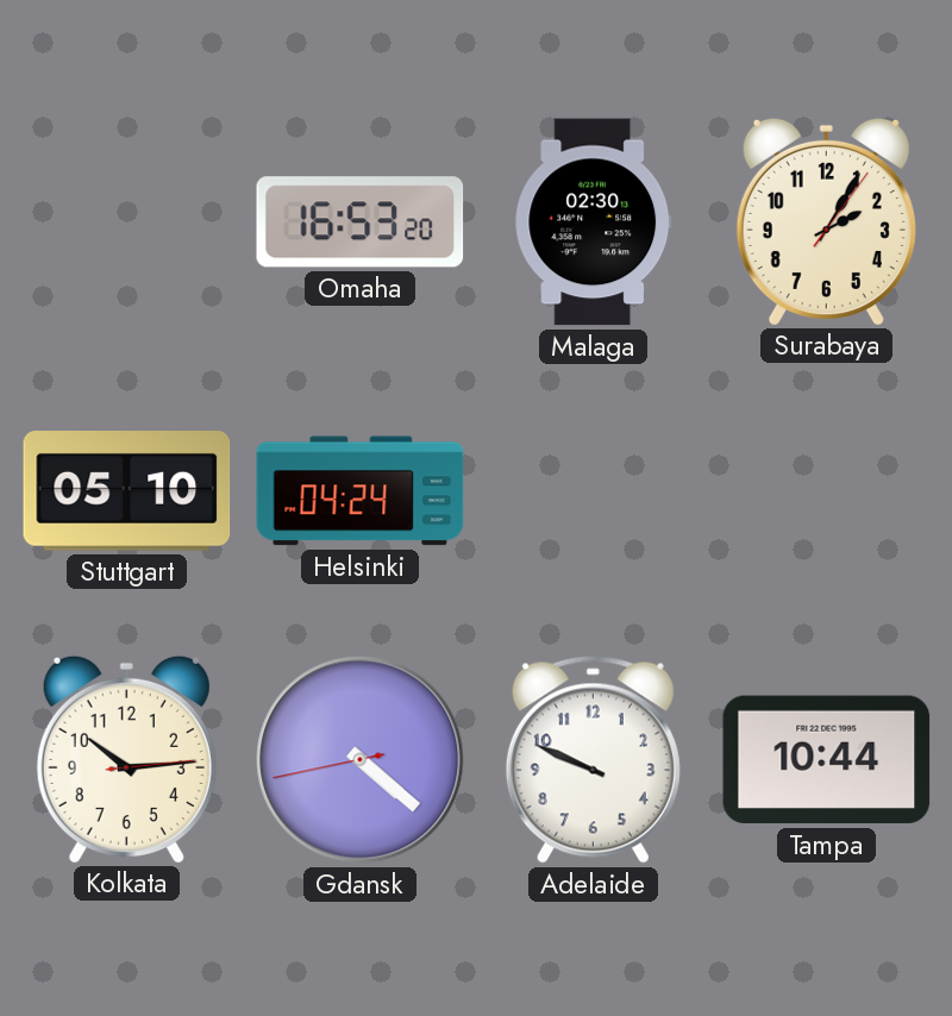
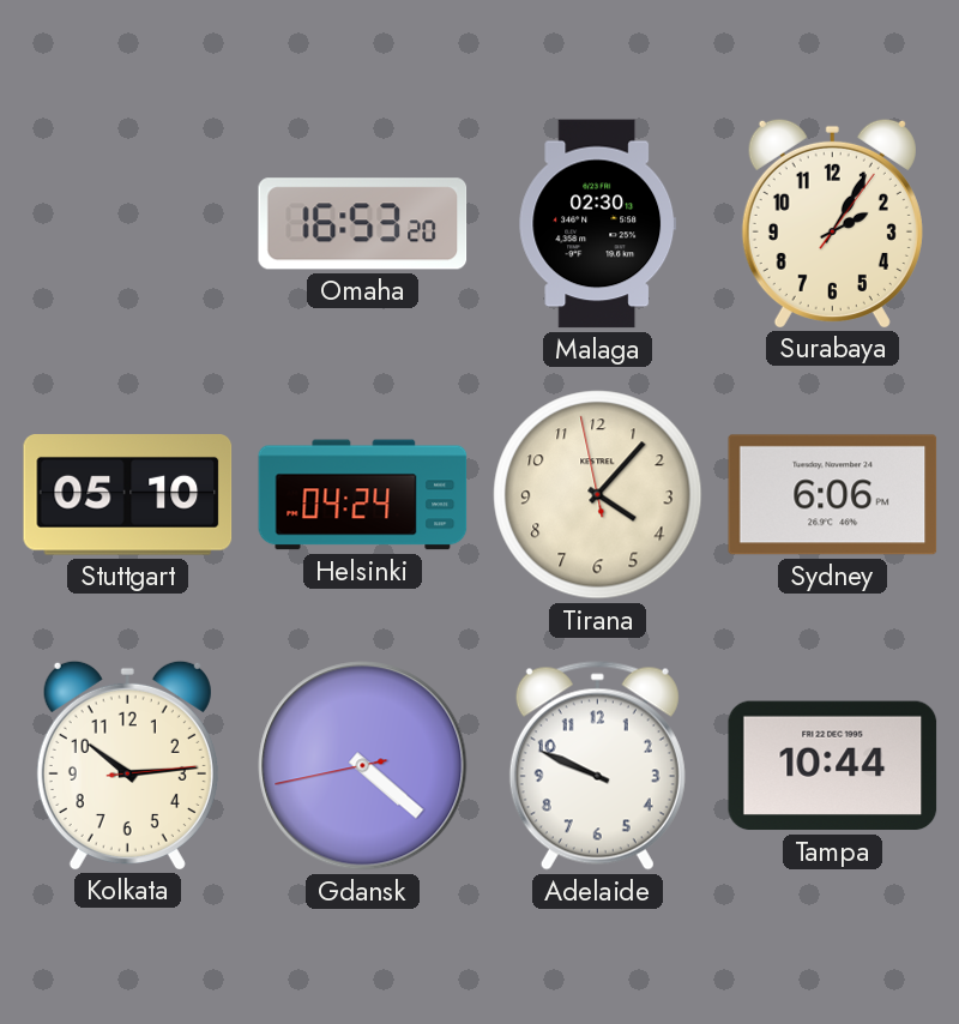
Tirana: none -> 4:06 (598, 495)
Sydney: none -> 6:06 (833, 495)
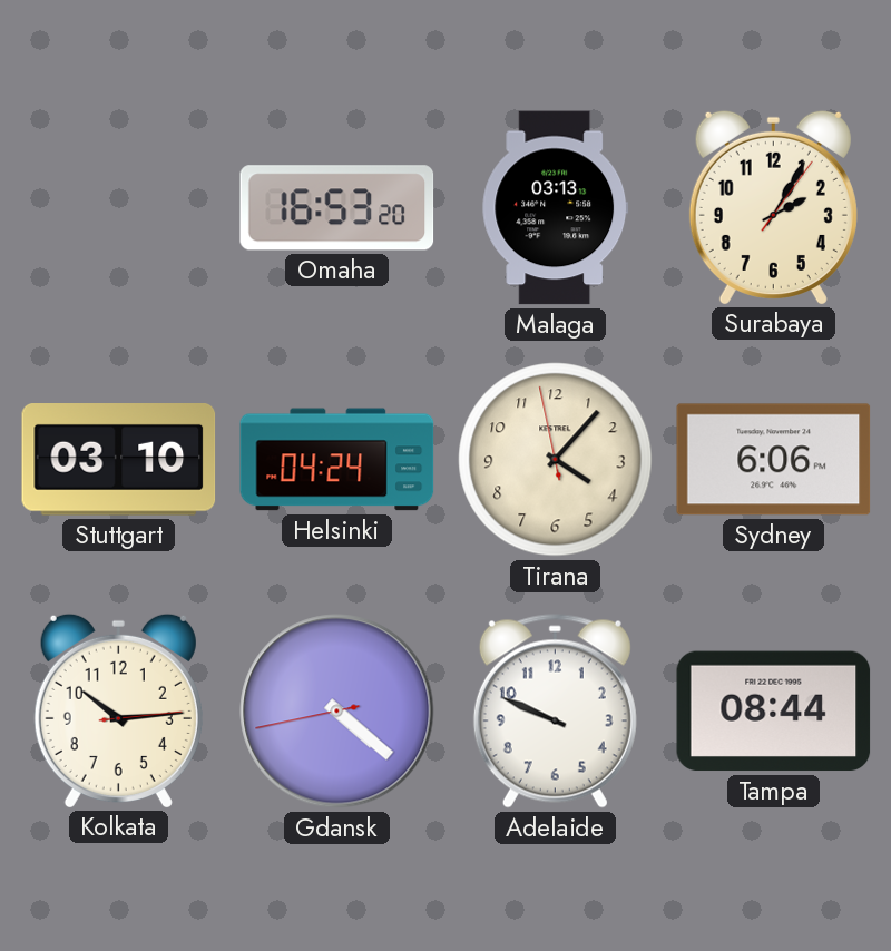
Malaga: 02:30 -> 03:13 (556, 208)
Stuttgart: 05:10 -> 03:10 (119, 460)
Tampa: 10:44 -> 08:44 (774, 712)
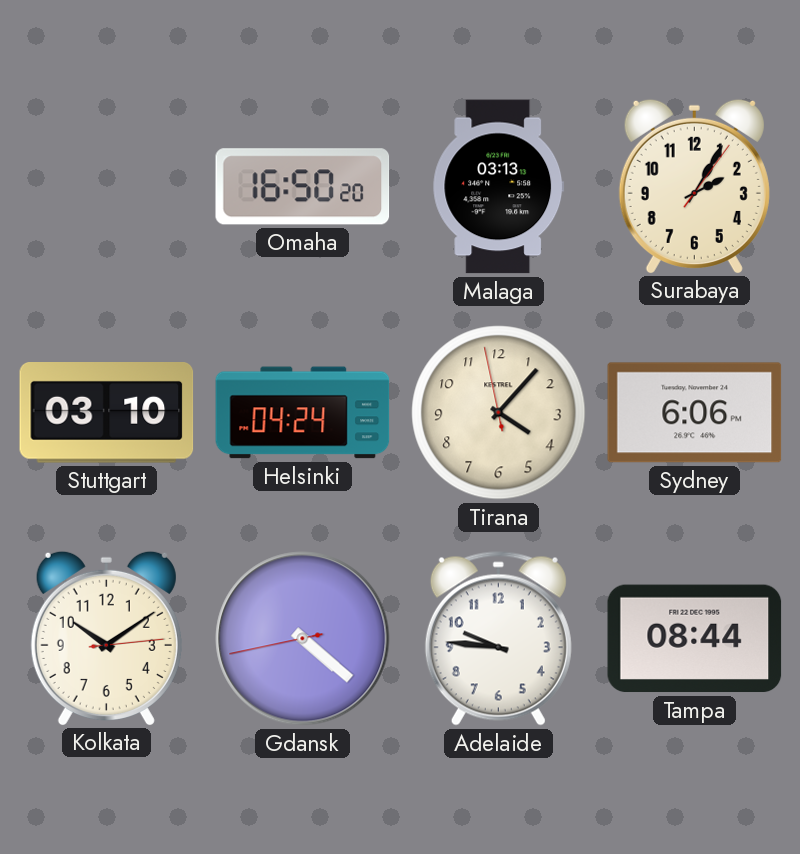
Omaha: 16:53 -> 16:50 (303, 187)
Kolkata: 10:14 -> 10:09 (106, 638)
Adelaide: 9:49 -> 9:46 (498, 639)
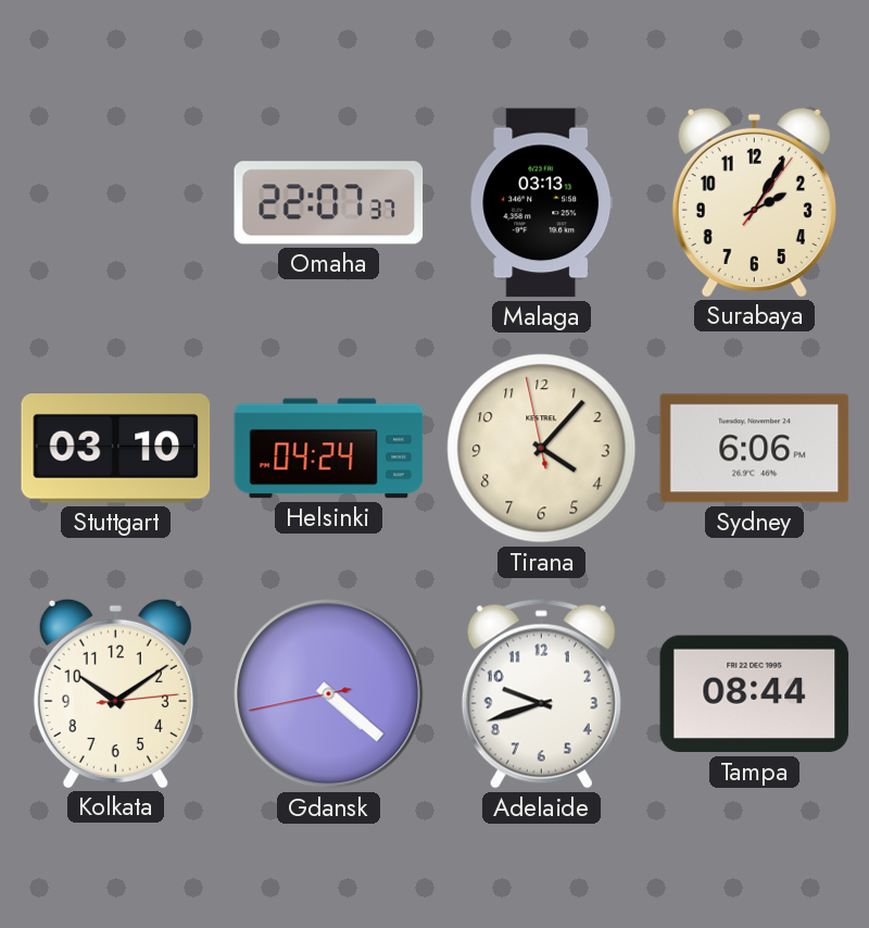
Omaha: 16:50 -> 22:07 (329, 203)
Adelaide: 9:46 -> 9:42 (541, 694)
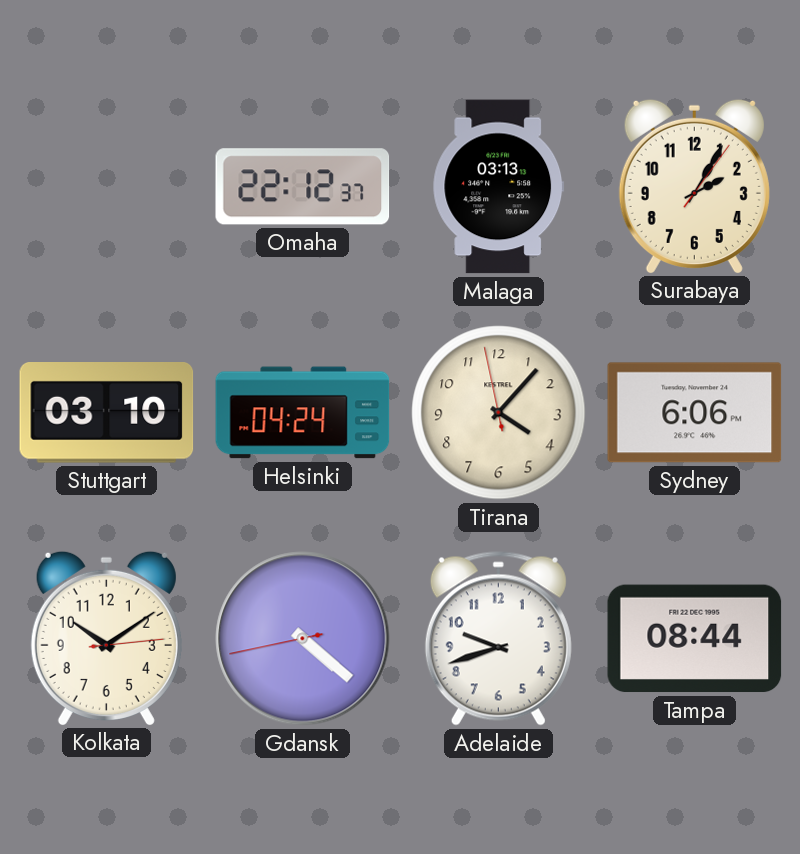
Omaha: 22:07 -> 22:12 (303, 187)
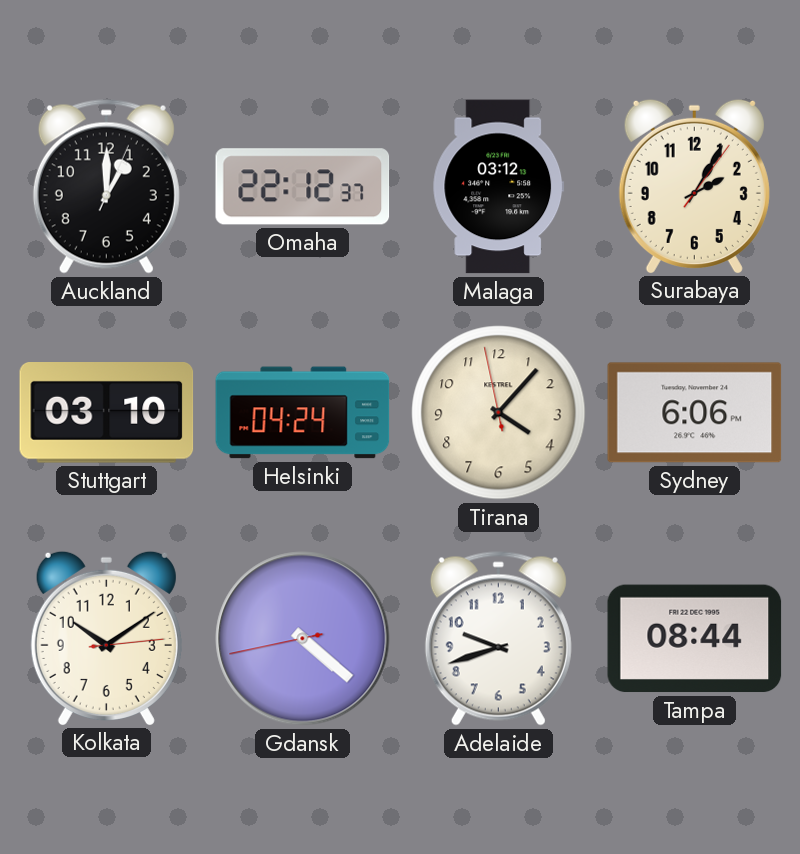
Auckland: none -> 1:00 (106, 187)
Malaga: 03:13 -> 03:12 (499, 187)
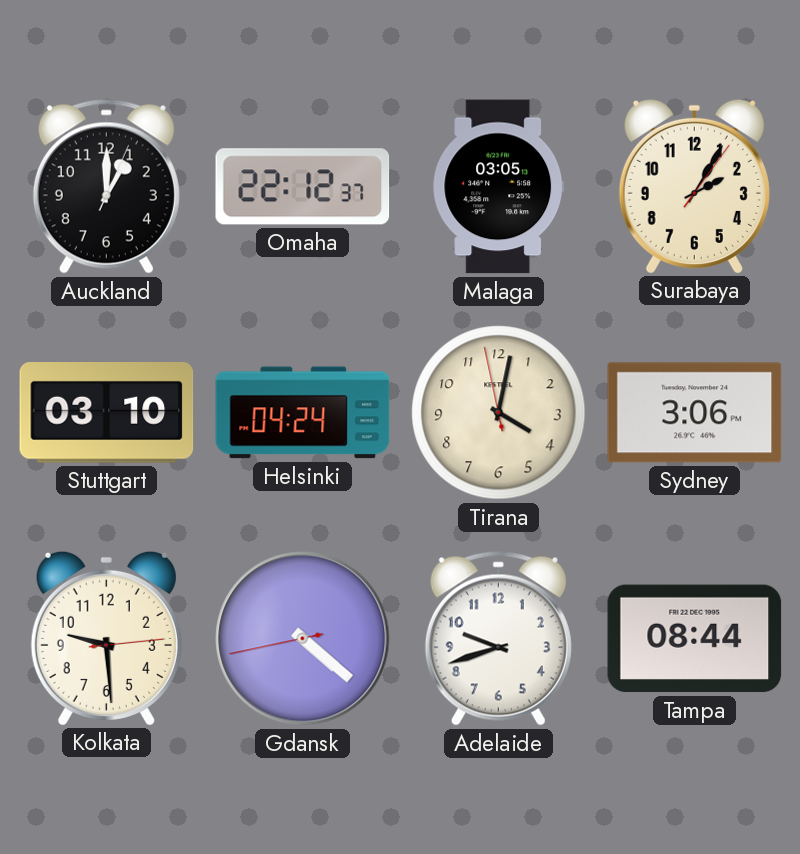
Malaga: 03:12 -> 03:05 (499, 187)
Tirana: 4:06 -> 4:01 (499, 413)
Sydney: 6:06 -> 3:06 (695, 413)
Kolkata: 10:09 -> 9:29 (106, 638)
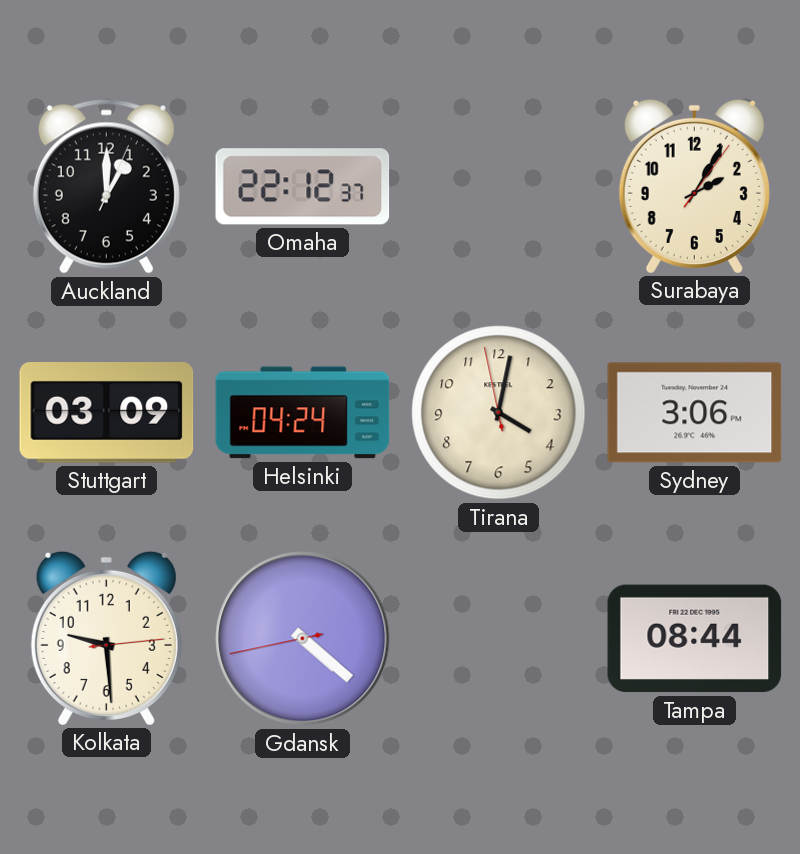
Malaga: 03:05 -> none (499, 187)
Stuttgart: 03:10 -> 03:09 (107, 413)
Adelaide: 9:42 -> none (498, 639)
